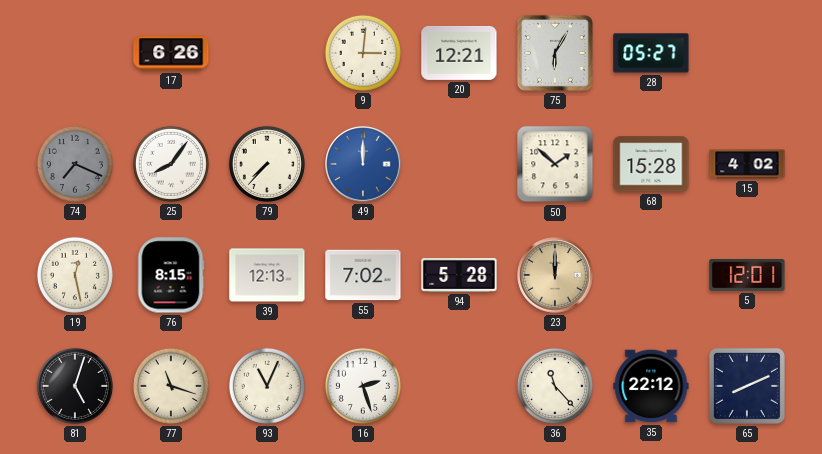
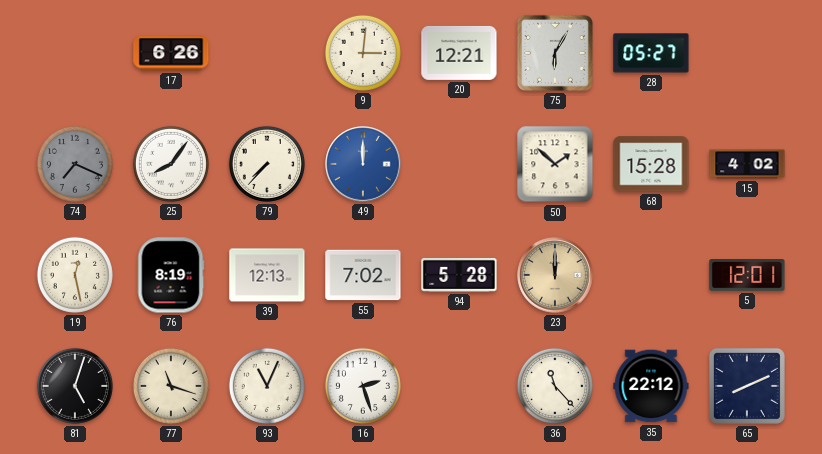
76: 8:15 -> 8:19 (171, 275)
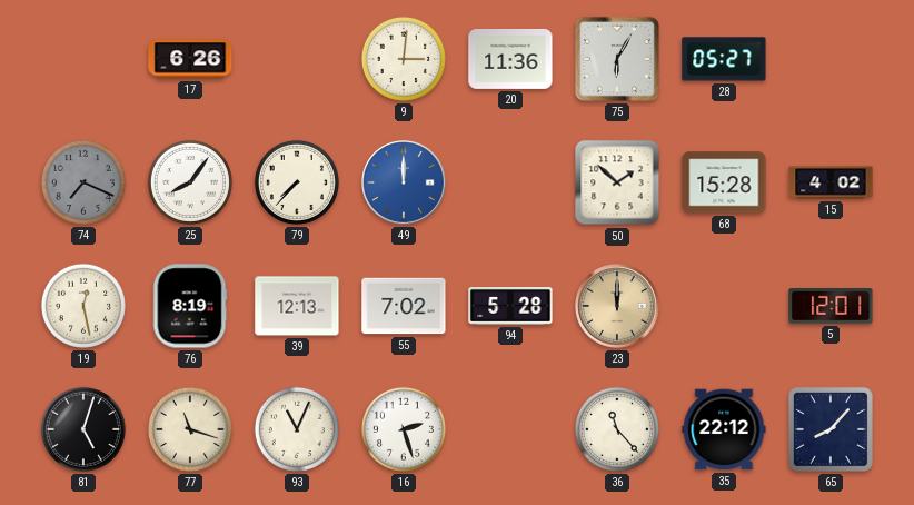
20: 12:21 -> 11:36 (510, 59)
65: 8:11 -> 8:07 (831, 429)
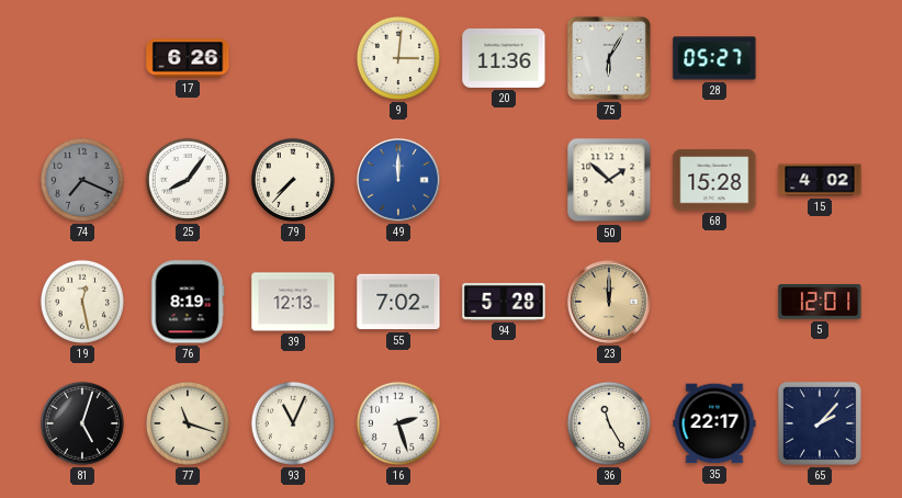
36: 11:23 -> 11:25 (609, 423)
35: 22:12 -> 22:17 (714, 423)
65: 8:07 -> 2:07 (820, 423)
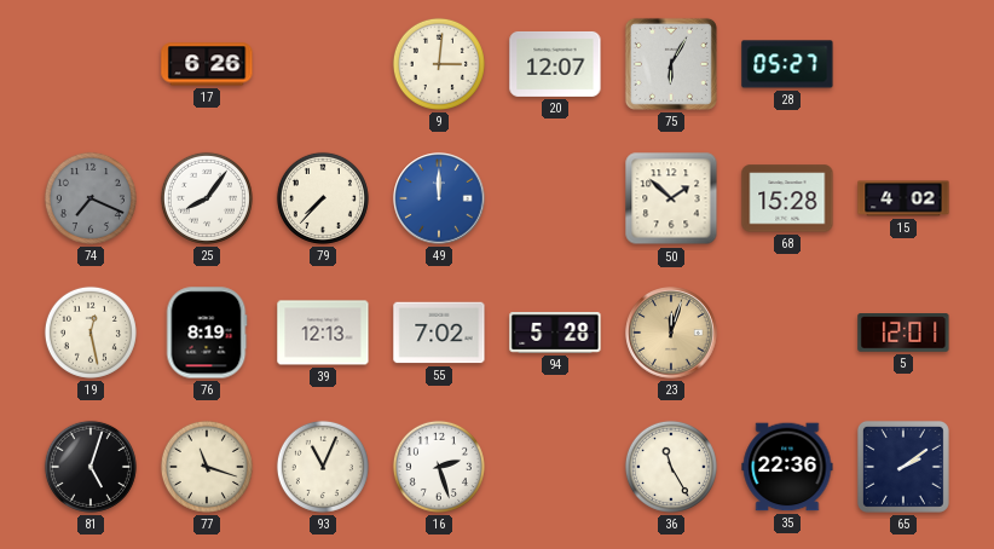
20: 11:36 -> 12:07 (555, 64)
23: 12:00 -> 12:03 (671, 333)
35: 22:17 -> 22:36 (787, 467)
65: 2:07 -> 2:09 (903, 467)
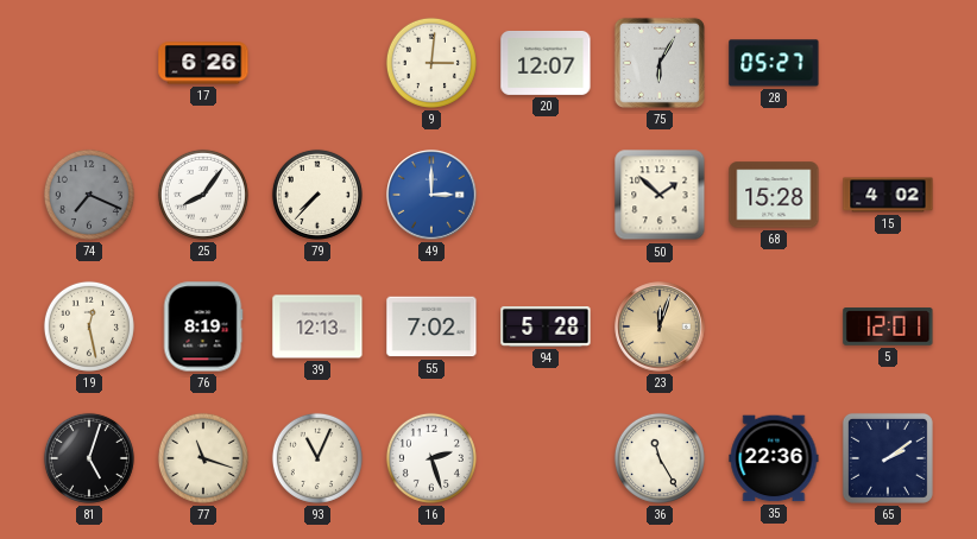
49: 12:00 -> 3:00 (431, 195)
